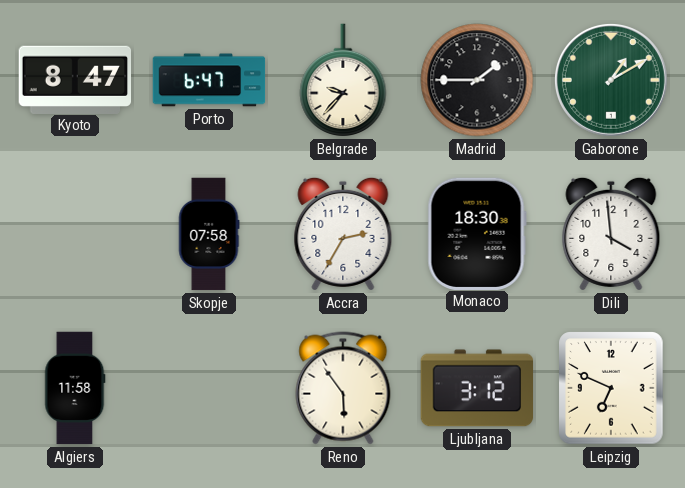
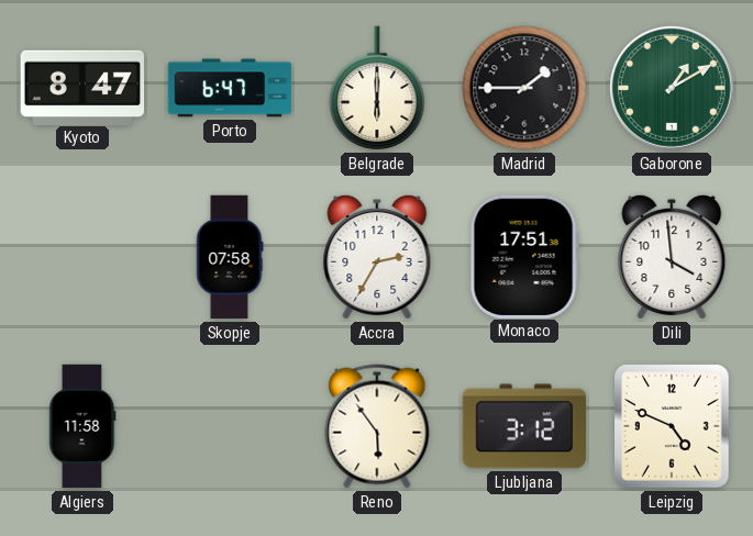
Belgrade: 9:37 -> 6:00 (377, 89)
Monaco: 18:30 -> 17:51 (524, 256)
Leipzig: 6:49 -> 4:49 (672, 426)
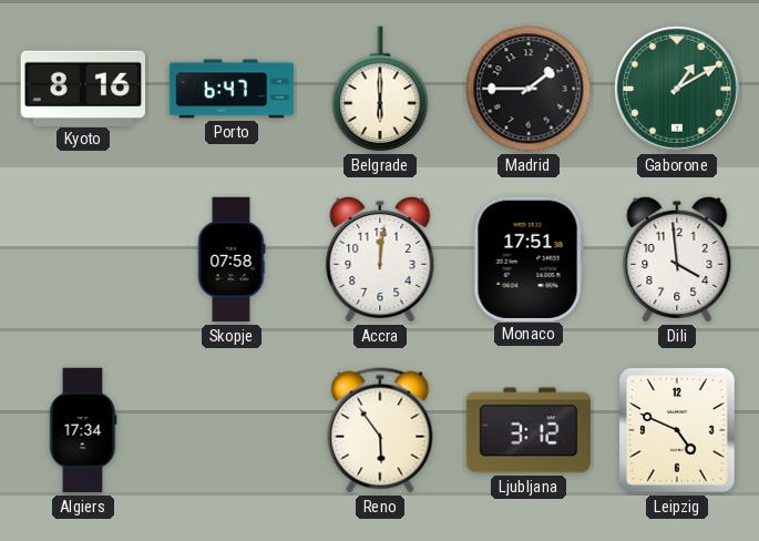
Kyoto: 8:47 -> 8:16 (83, 88)
Accra: 2:35 -> 12:01 (380, 259)
Algiers: 11:58 -> 17:34 (83, 430)
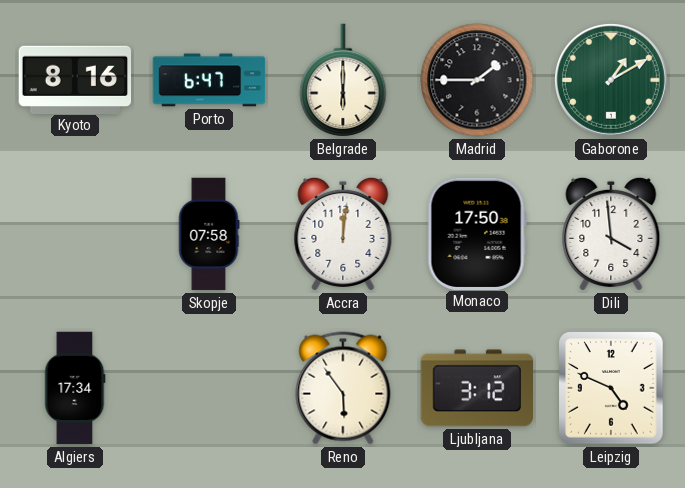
Monaco: 17:51 -> 17:50 (477, 233)
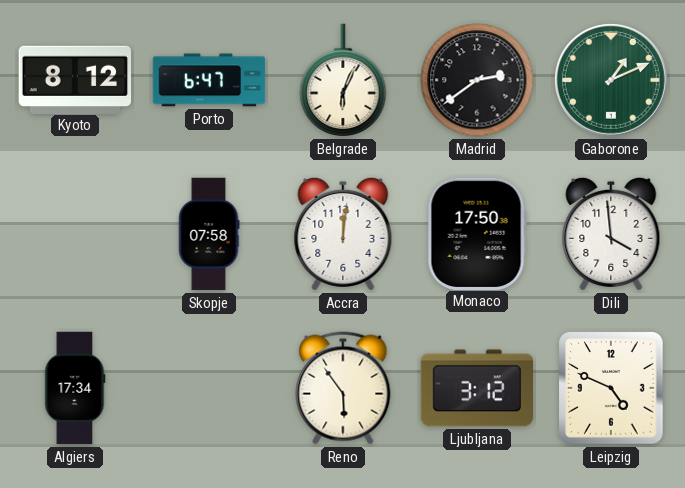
Kyoto: 8:16 -> 8:12 (75, 79)
Belgrade: 6:00 -> 6:04 (343, 81)
Madrid: 1:45 -> 2:39 (477, 80)
Gaborone: 1:10 -> 1:11 (611, 80)
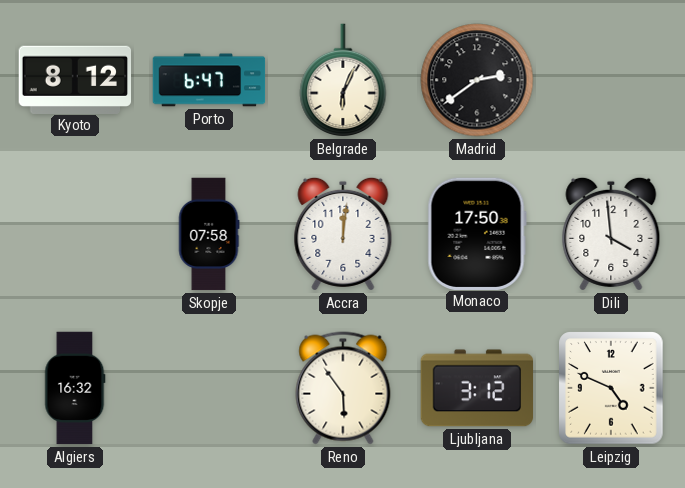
Gaborone: 1:11 -> none (611, 80)
Algiers: 17:34 -> 16:32 (75, 388)
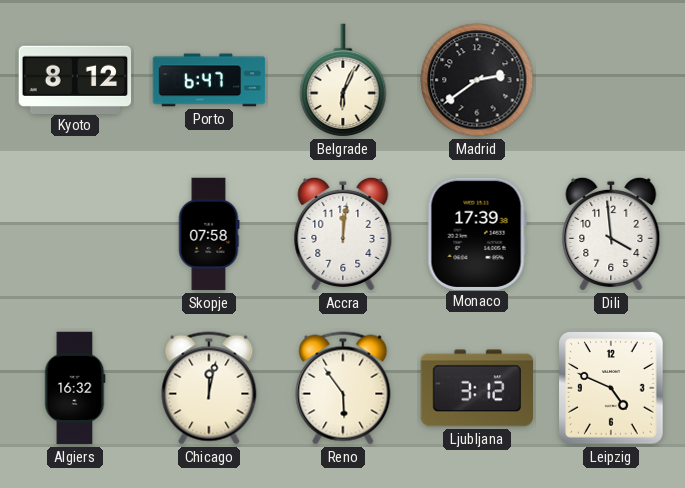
Monaco: 17:50 -> 17:39 (477, 233)
Chicago: none -> 12:02 (209, 388)
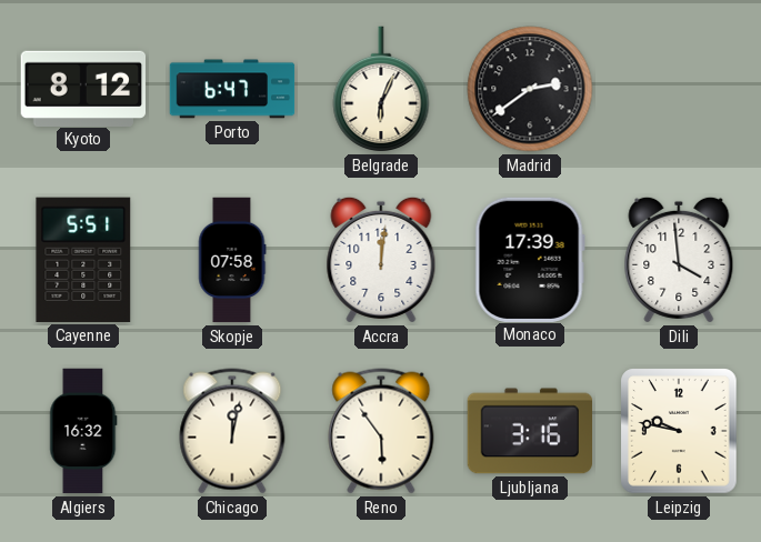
Cayenne: none -> 5:51 (83, 260)
Ljubljana: 3:12 -> 3:16 (530, 431)
Leipzig: 4:49 -> 9:47 (679, 431)
